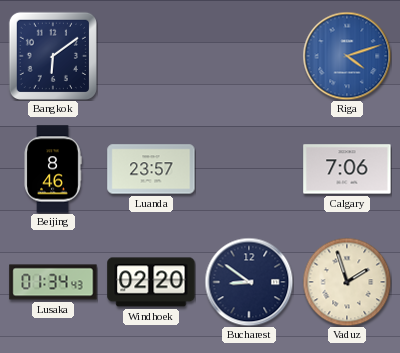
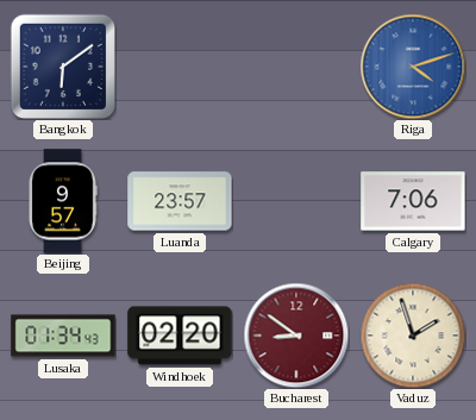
Beijing: 8:46 -> 9:57 (63, 201)
Bucharest dial: navy -> burgundy (296, 336)
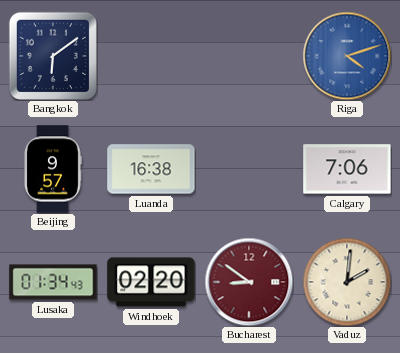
Luanda: 23:57 -> 16:38 (151, 169)
Vaduz: 1:57 -> 2:01 (347, 282)
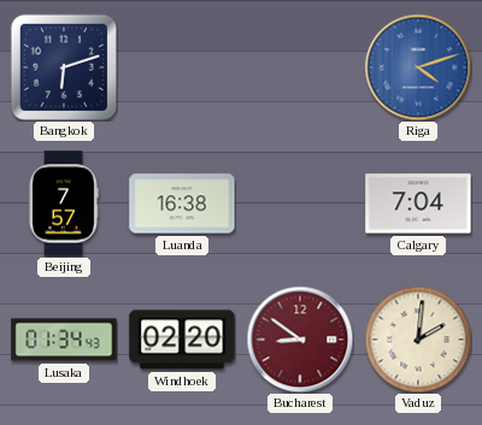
Bangkok: 6:09 -> 6:12 (64, 67)
Beijing: 9:57 -> 7:57 (64, 203)
Calgary: 7:06 -> 7:04 (418, 203)
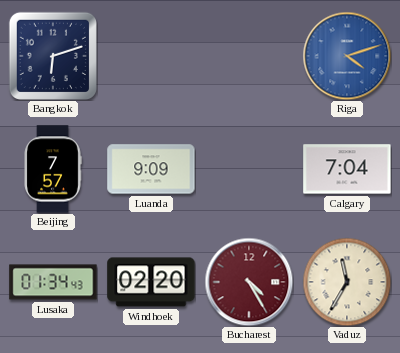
Luanda: 16:38 -> 9:09 (151, 169)
Bucharest: 8:51 -> 4:25 (249, 282)
Vaduz: 2:01 -> 11:35 (347, 282)
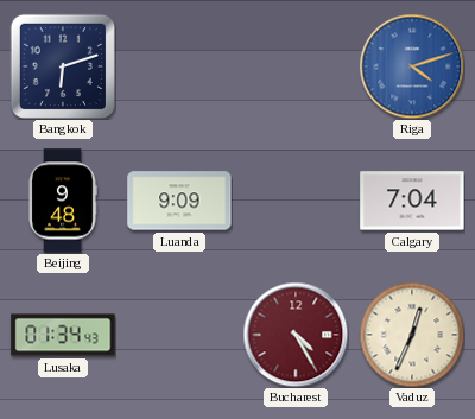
Beijing: 7:57 -> 9:48 (63, 201)
Windhoek: 02:20 -> none (151, 282)
Vaduz: 11:35 -> 12:34 (412, 335)
